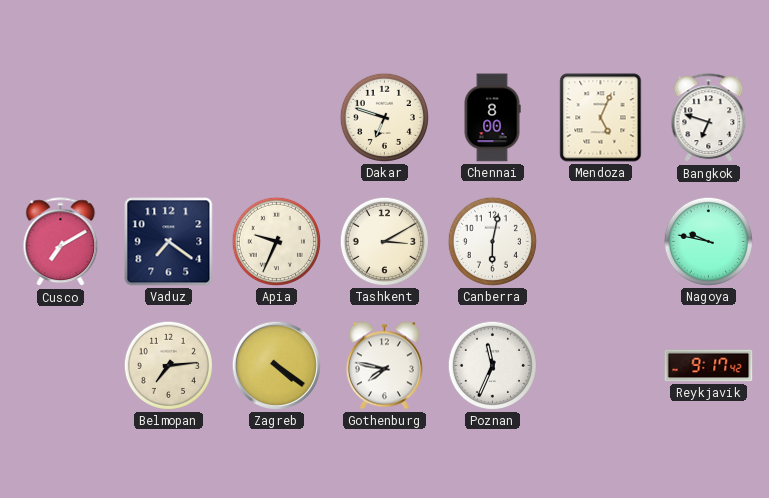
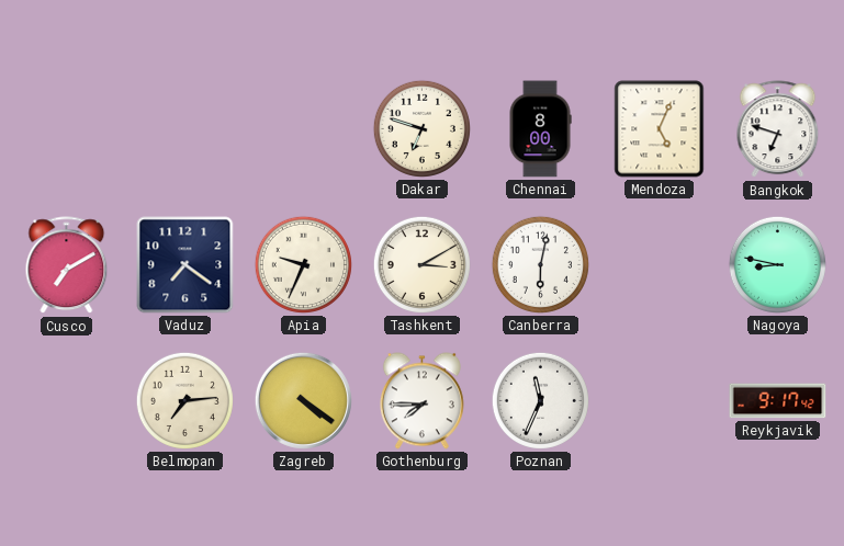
Nagoya: 9:47 -> 8:47 (777, 264)
Gothenburg: 7:47 -> 7:45 (421, 401)
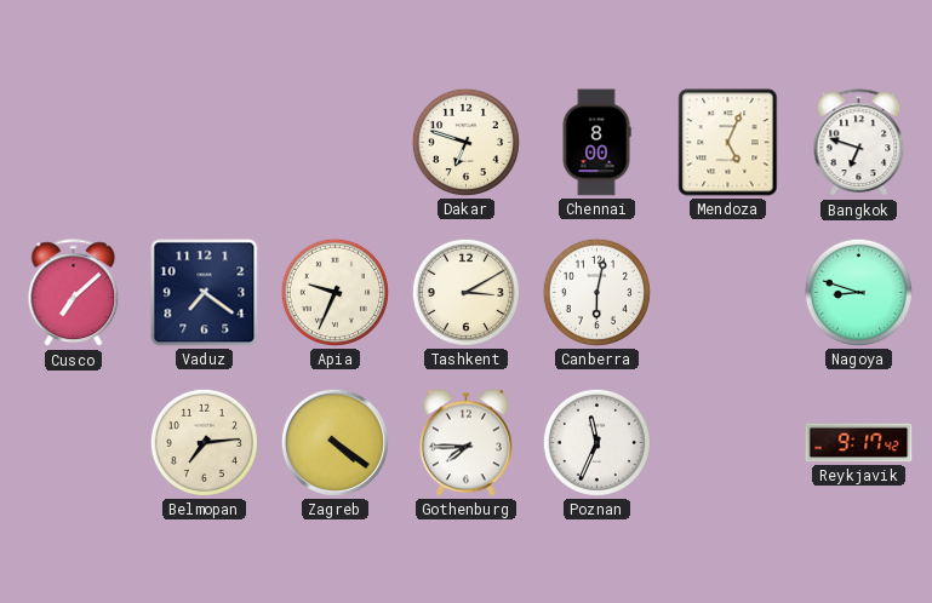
Cusco: 7:10 -> 7:08 (74, 293)
Nagoya: 8:47 -> 8:48 (858, 292)
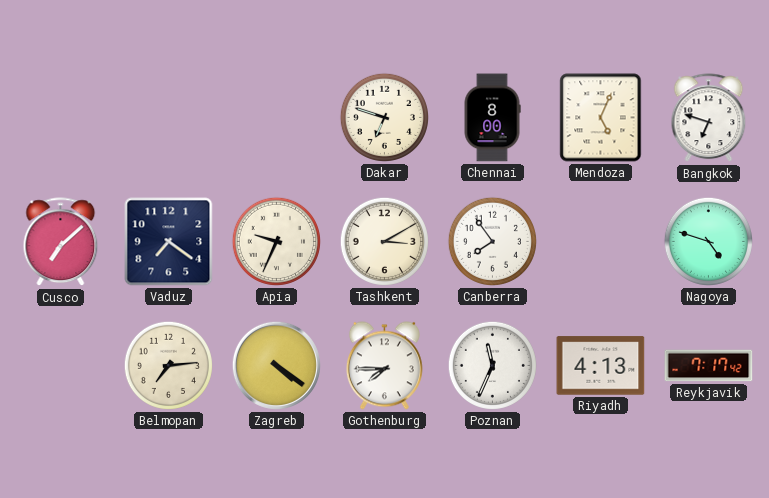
Canberra: 6:02 -> 7:54 (492, 241)
Nagoya: 8:48 -> 4:48 (708, 241)
Riyadh: none -> 4:13 (601, 366)
Reykjavik: 9:17 -> 7:17 (709, 366)
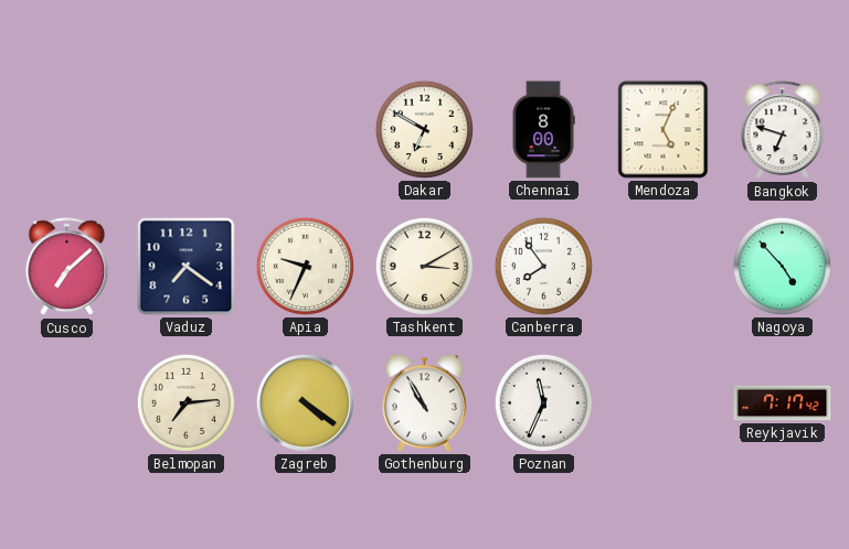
Dakar: 6:48 -> 6:50 (424, 129)
Nagoya: 4:48 -> 4:53 (782, 266)
Gothenburg: 7:45 -> 10:55 (424, 403)
Riyadh: 4:13 -> none (601, 366)
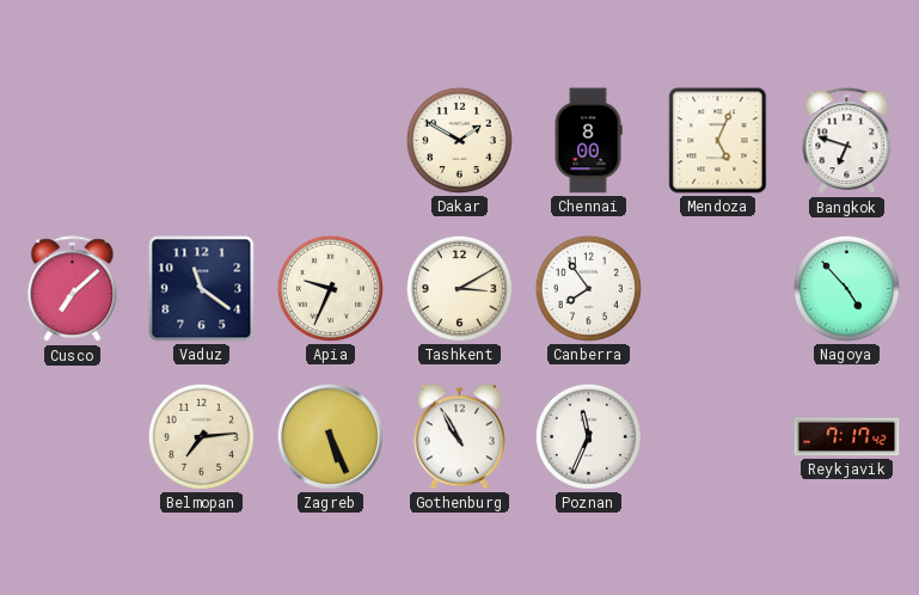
Dakar: 6:50 -> 1:50 (459, 140)
Vaduz: 7:21 -> 11:21 (202, 289)
Zagreb: 4:21 -> 5:26 (330, 436)
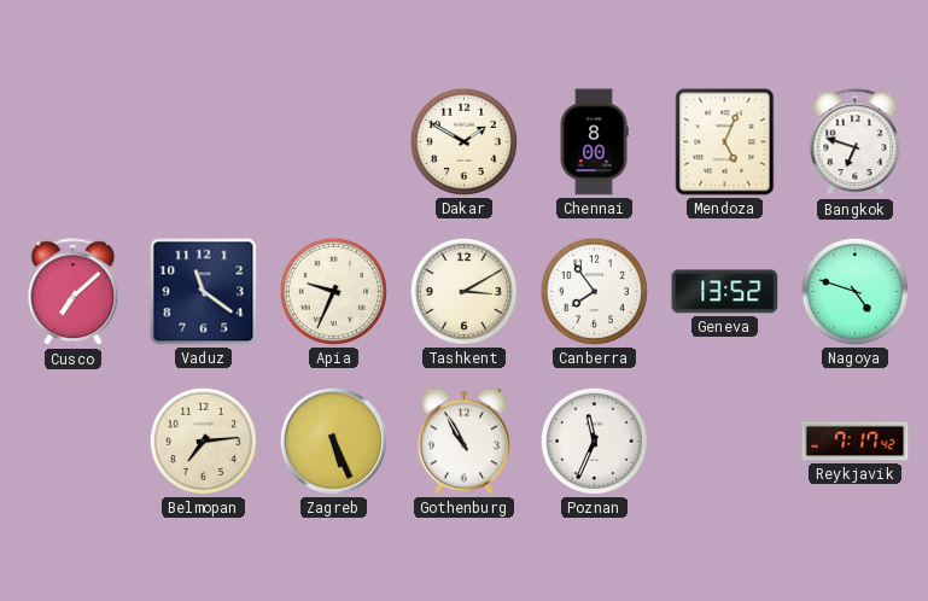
Geneva: none -> 13:52 (725, 292)
Nagoya: 4:53 -> 4:48 (854, 291)
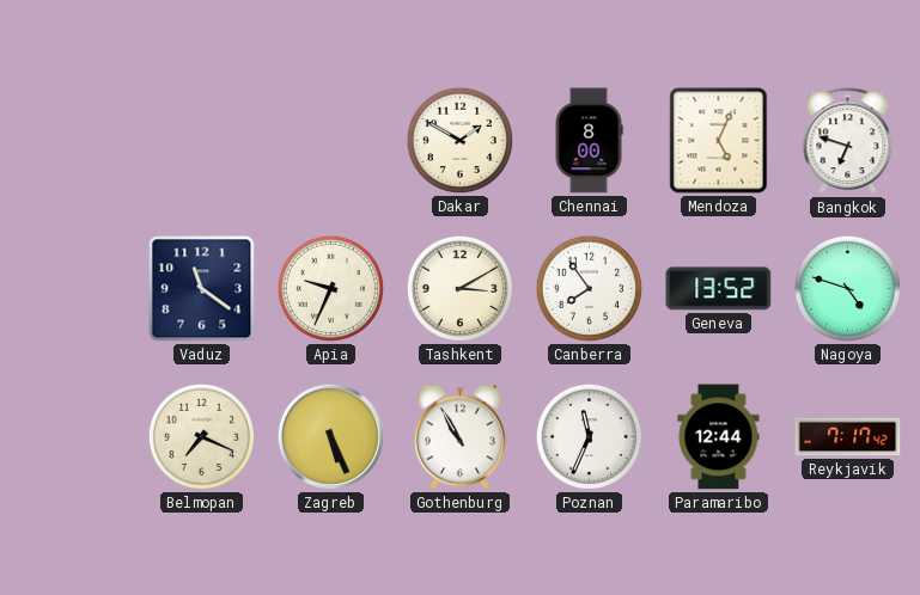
Cusco: 7:08 -> none (74, 292)
Belmopan: 7:14 -> 7:19 (201, 436)
Paramaribo: none -> 12:44 (719, 437)
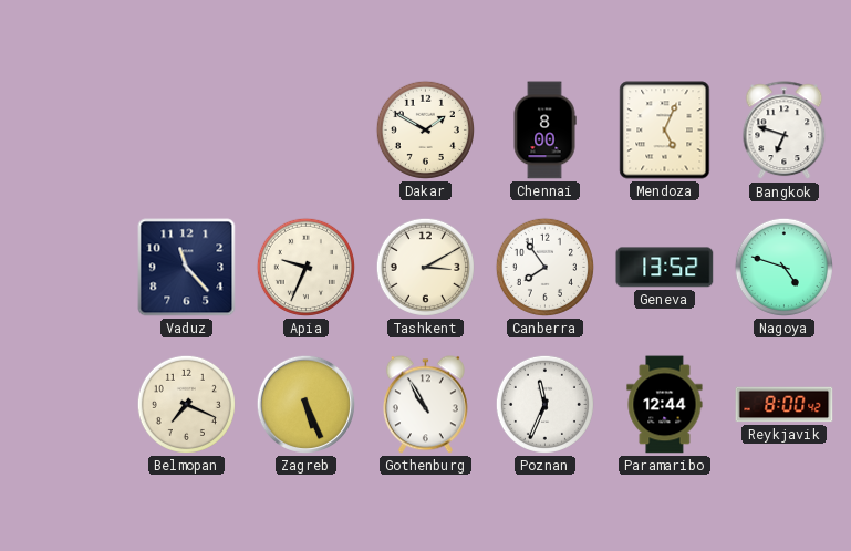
Vaduz: 11:21 -> 11:23 (187, 268)
Reykjavik: 7:17 -> 8:00 (785, 405)
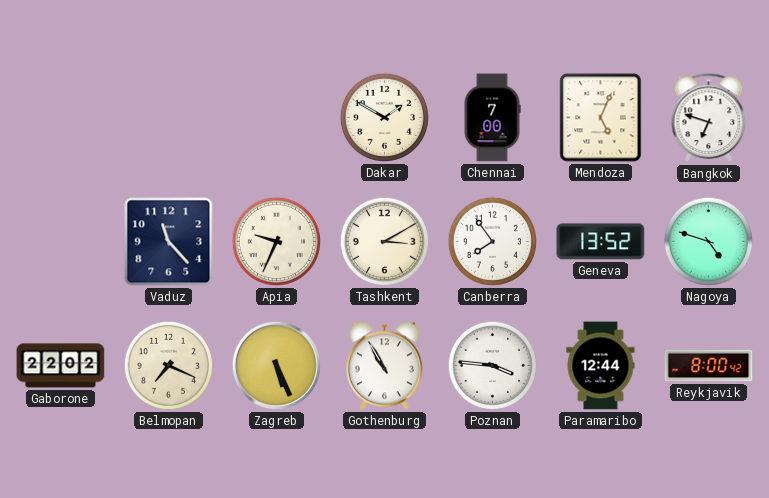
Chennai: 8:00 -> 7:00 (492, 118)
Gaborone: none -> 22:02 (61, 366)
Poznan: 11:34 -> 3:46 (492, 365)
